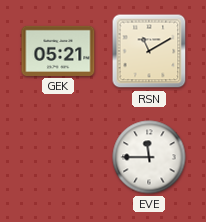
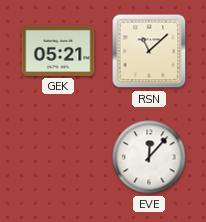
RSN: 11:10 -> 11:08 (149, 51)
EVE: 11:45 -> 12:07 (149, 157)
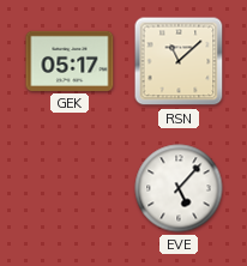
GEK: 05:21 -> 05:17 (70, 61)
EVE: 12:07 -> 5:07 (179, 188)
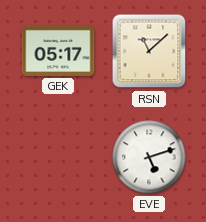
EVE: 5:07 -> 5:12 (149, 157)
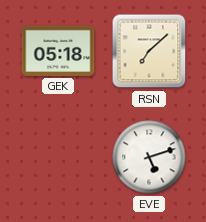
GEK: 05:17 -> 05:18 (58, 51)
RSN: 11:08 -> 7:08 (149, 51)
